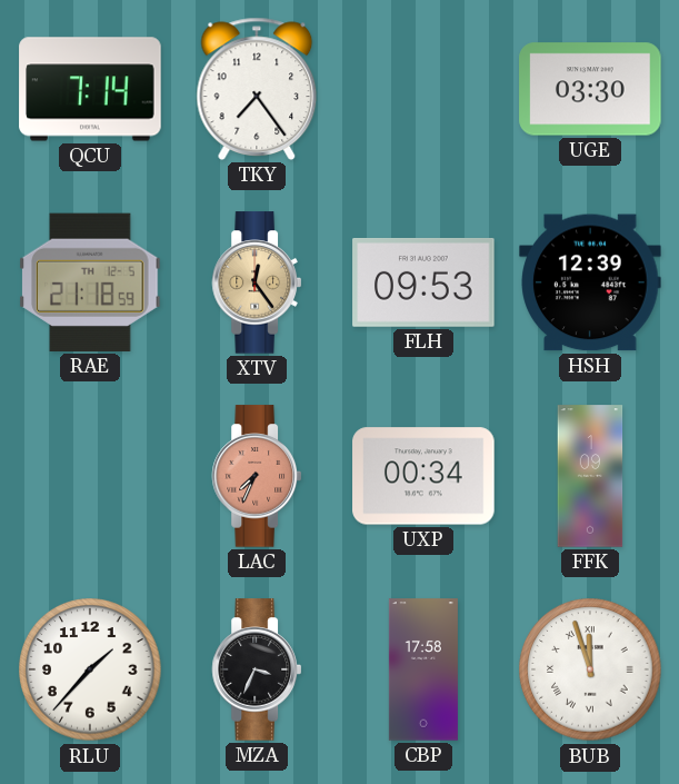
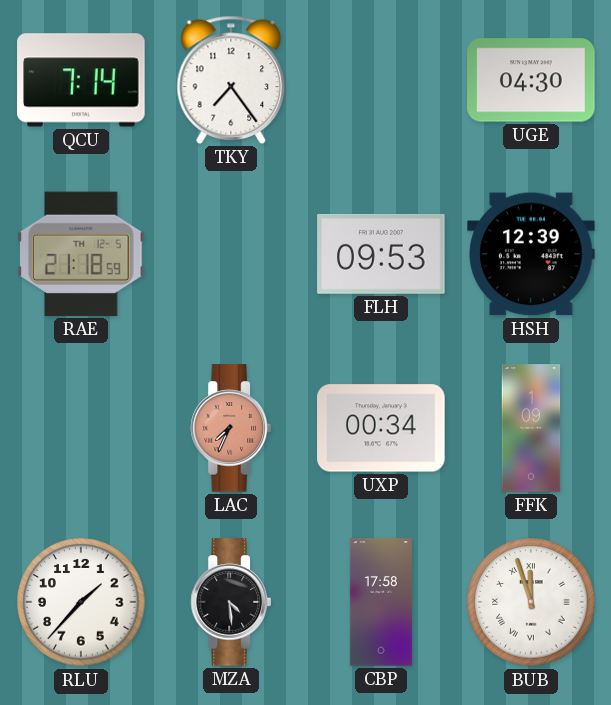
UGE: 03:30 -> 04:30 (531, 80)
XTV: 12:24 -> none (256, 282)
MZA: 3:34 -> 4:29 (230, 602)
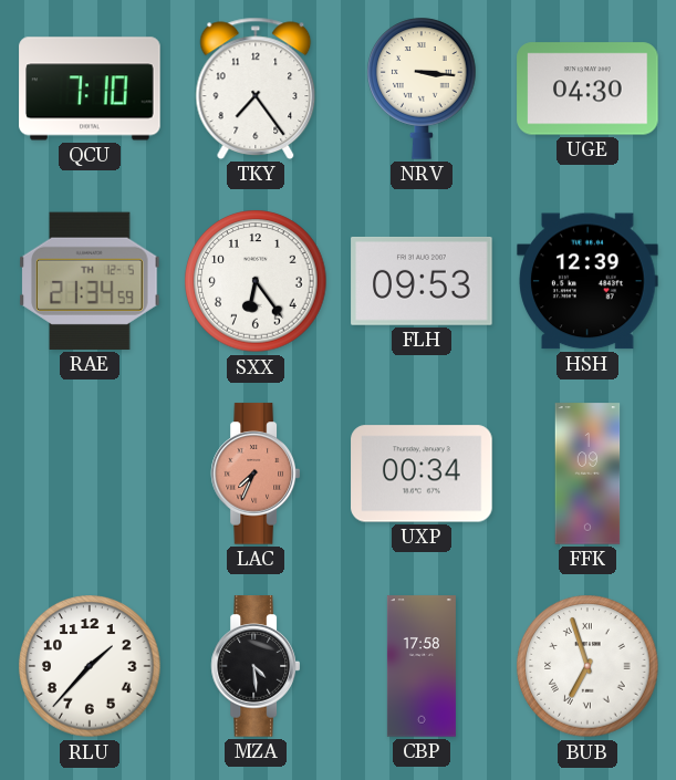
QCU: 7:14 -> 7:10 (90, 89)
NRV: none -> 3:16 (422, 89)
RAE: 21:18 -> 21:34 (91, 281)
SXX: none -> 6:24 (256, 281)
BUB: 11:57 -> 6:57 (587, 666)
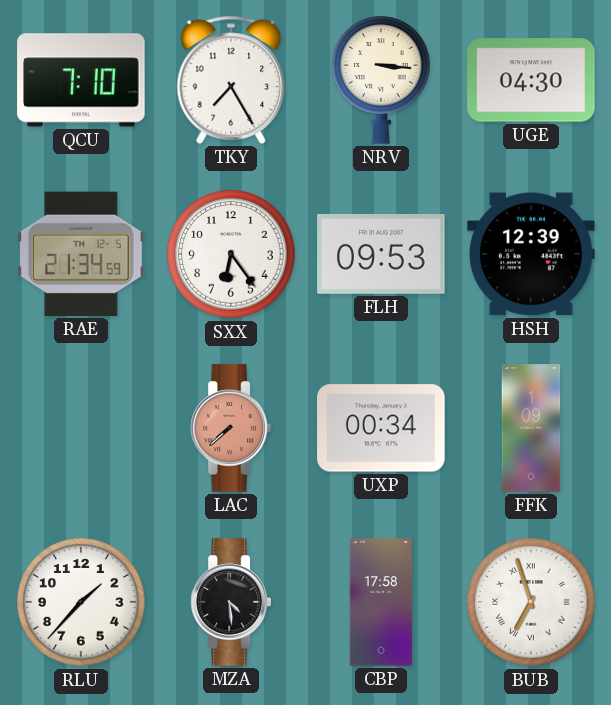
TKY: 7:24 -> 7:25 (231, 80)
LAC: 7:34 -> 7:38 (230, 428)
